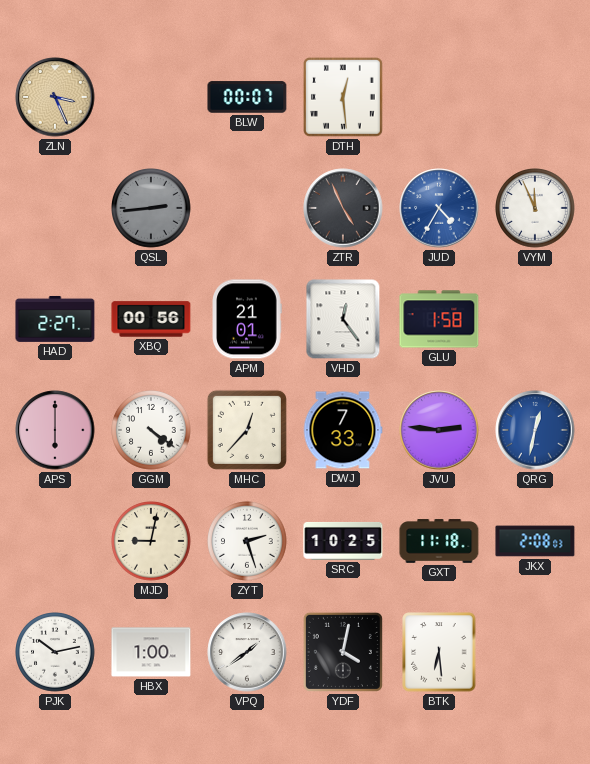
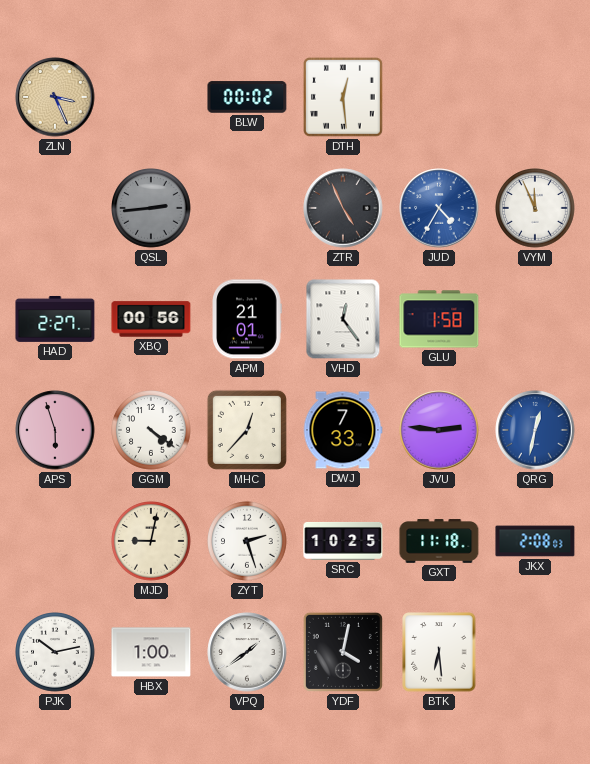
BLW: 00:07 -> 00:02 (247, 97)
APS: 6:00 -> 5:57 (55, 430)
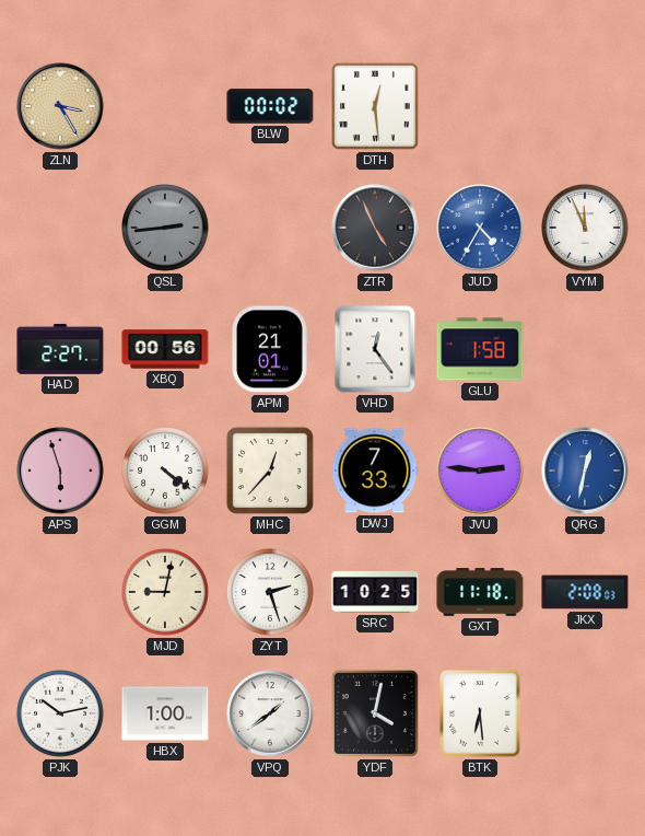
ZLN: 3:26 -> 3:25 (60, 106)
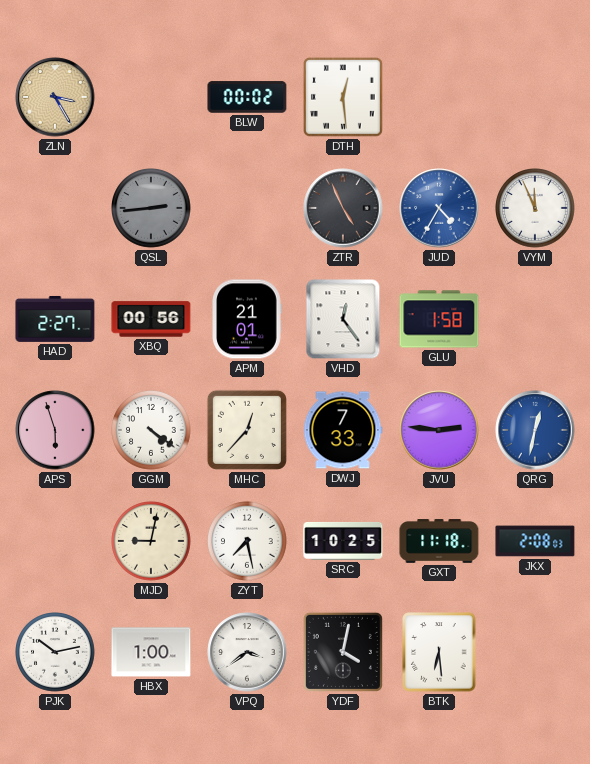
ZYT: 2:27 -> 7:28 (248, 542)
VPQ: 1:39 -> 3:39 (247, 652)
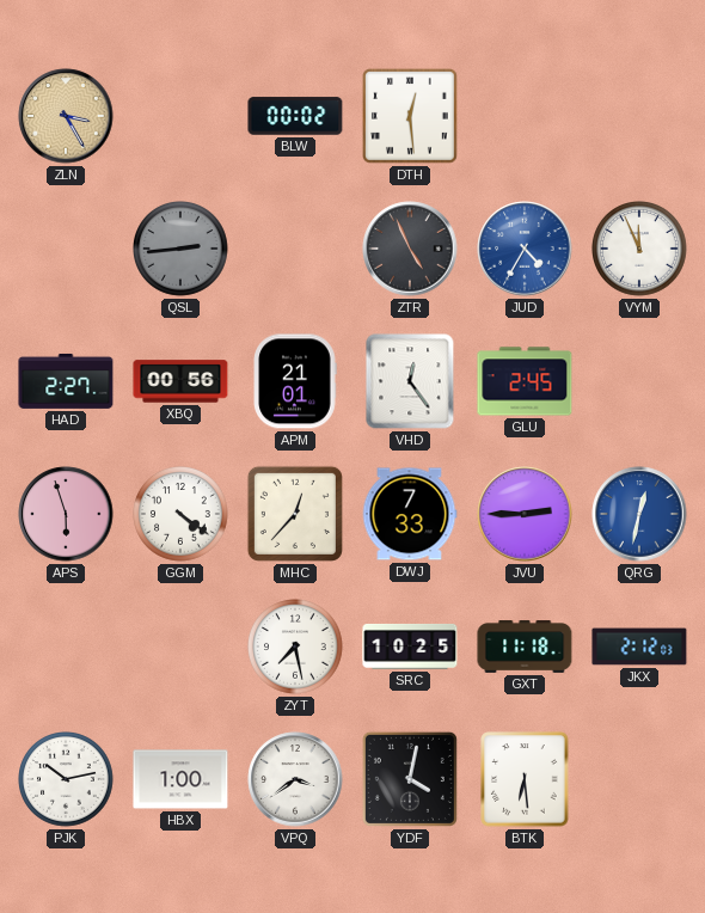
GLU: 1:58 -> 2:45 (525, 381)
JVU: 2:46 -> 2:45 (525, 514)
MJD: 9:02 -> none (152, 542)
JKX: 2:08 -> 2:12 (639, 647)
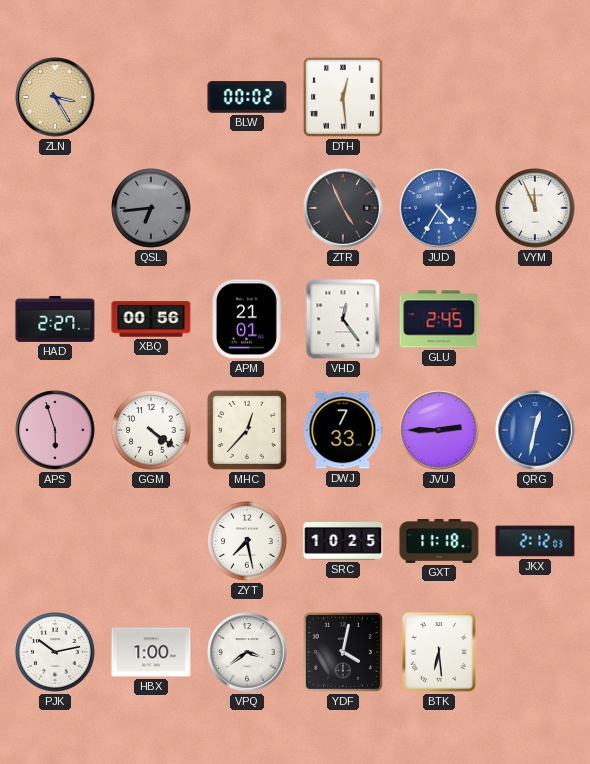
QSL: 2:44 -> 6:44 (152, 209)
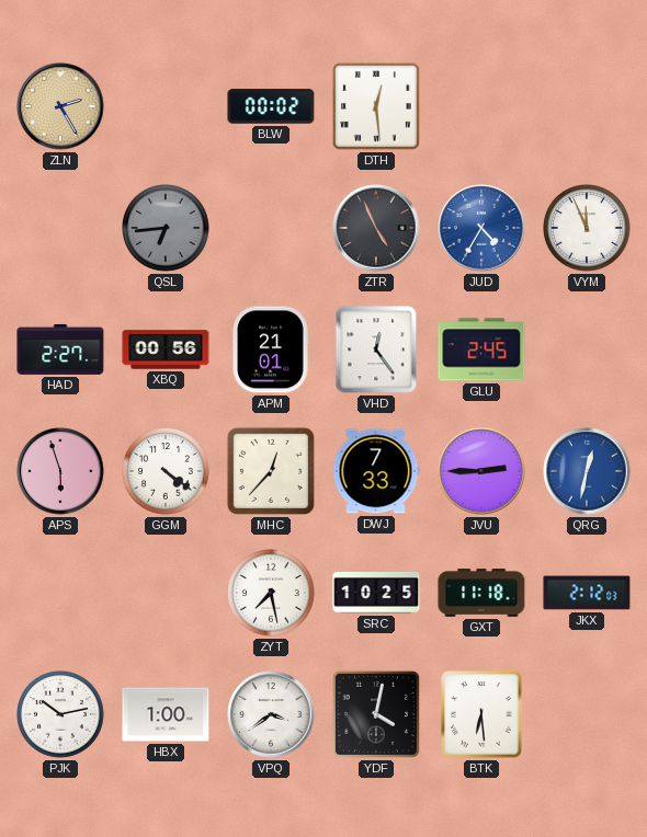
ZLN: 3:25 -> 2:25 (60, 106)
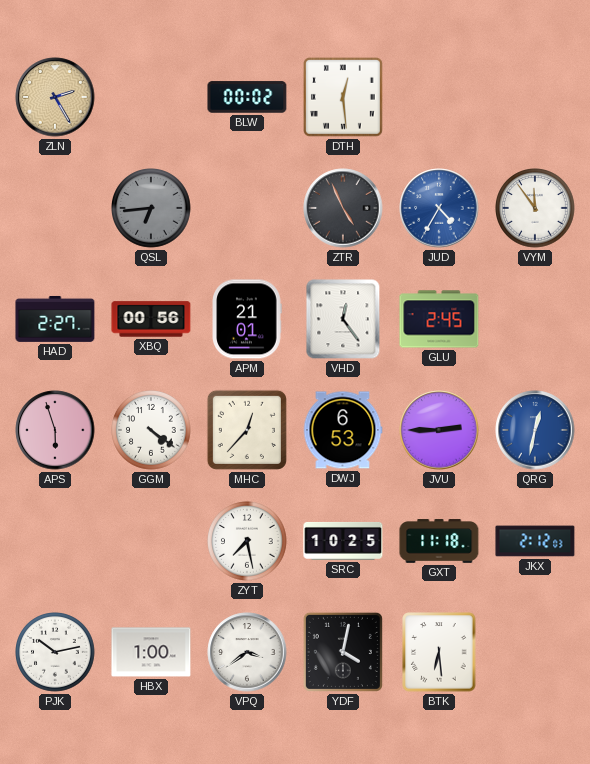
VYM: 11:56 -> 11:54 (536, 209)
DWJ: 7:33 -> 6:53 (343, 430)
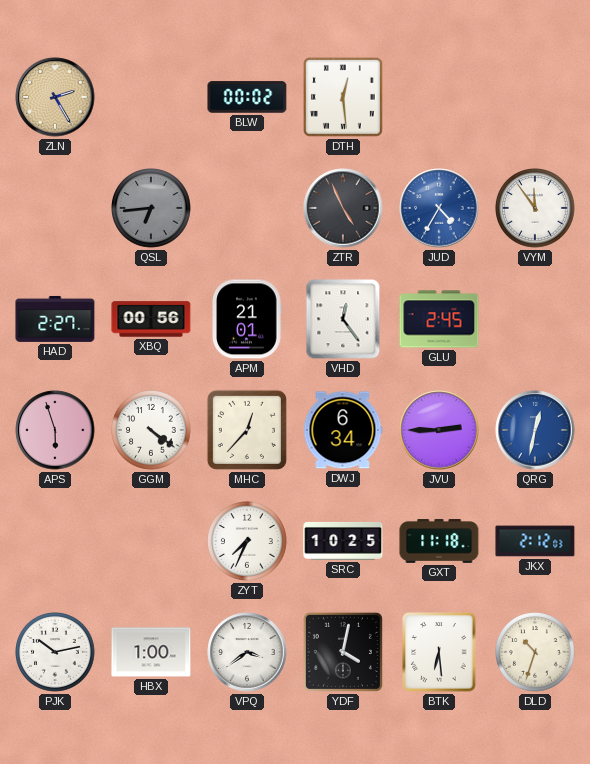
DWJ: 6:53 -> 6:34 (343, 430)
ZYT: 7:28 -> 7:34 (248, 542)
DLD: none -> 10:33 (536, 653)
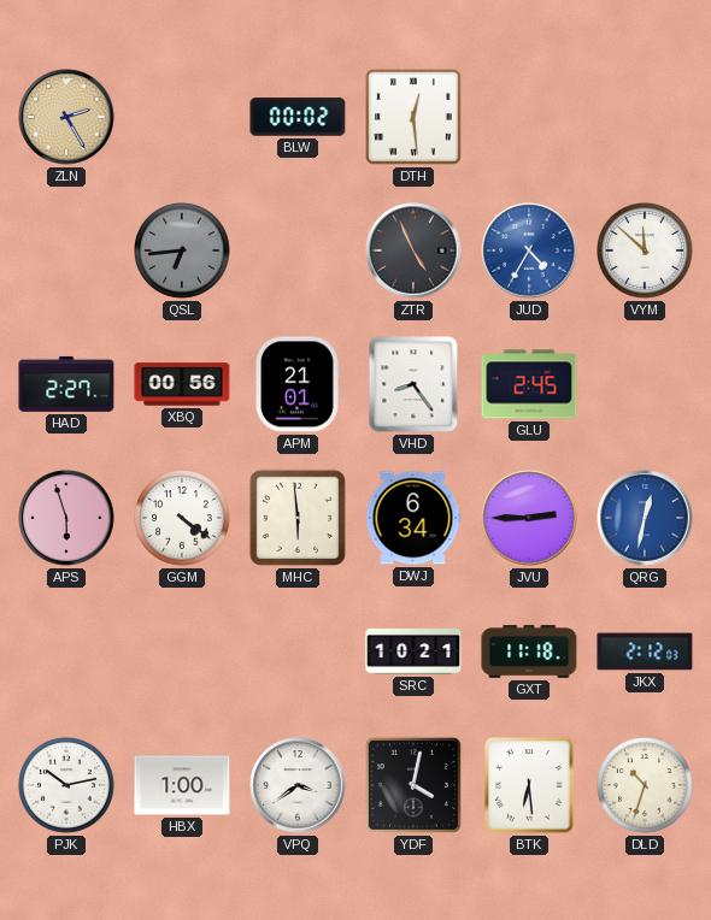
VYM: 11:54 -> 11:52 (646, 252)
VHD: 12:24 -> 8:24 (413, 384)
MHC: 12:37 -> 5:59 (298, 518)
ZYT: 7:34 -> none (248, 542)
SRC: 10:25 -> 10:21 (413, 651)
